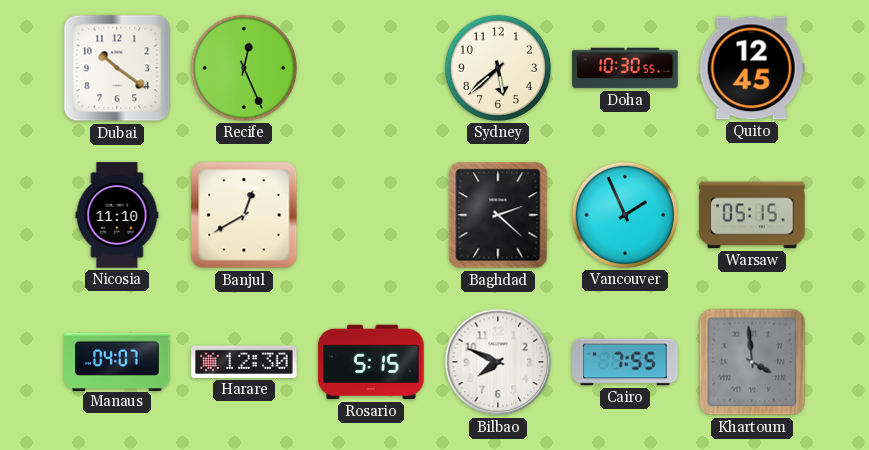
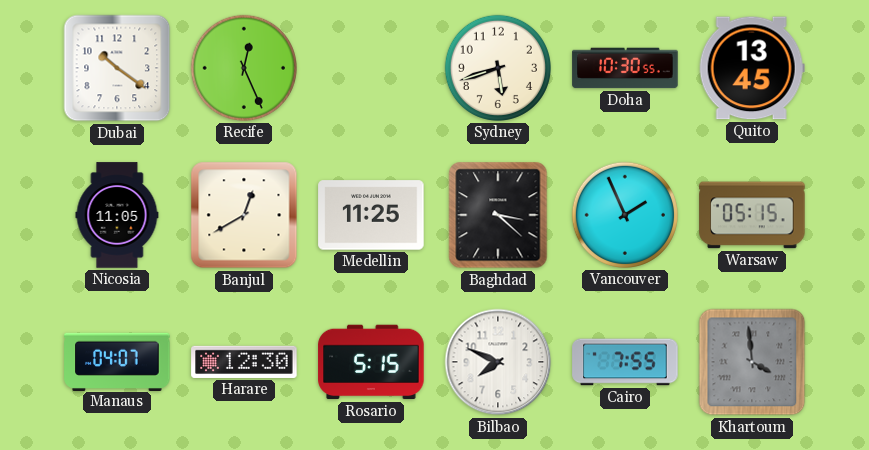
Sydney: 5:38 -> 5:42 (498, 68)
Quito: 12:45 -> 13:45 (752, 68)
Nicosia: 11:10 -> 11:05 (117, 215)
Medellin: none -> 11:25 (371, 215)
Baghdad: 2:22 -> 3:22 (498, 215)
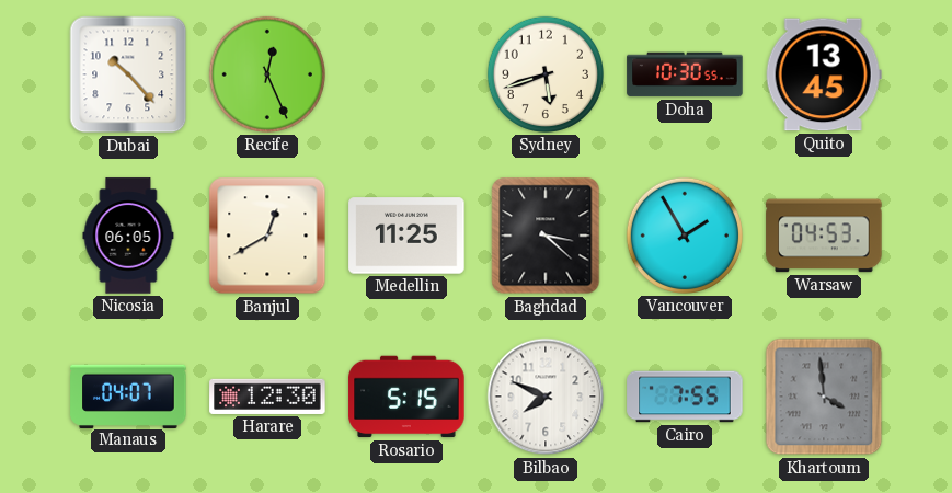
Dubai: 10:21 -> 10:23 (128, 74)
Nicosia: 11:05 -> 06:05 (128, 236)
Vancouver: 1:56 -> 1:55 (685, 236)
Warsaw: 05:15 -> 04:53 (824, 236)
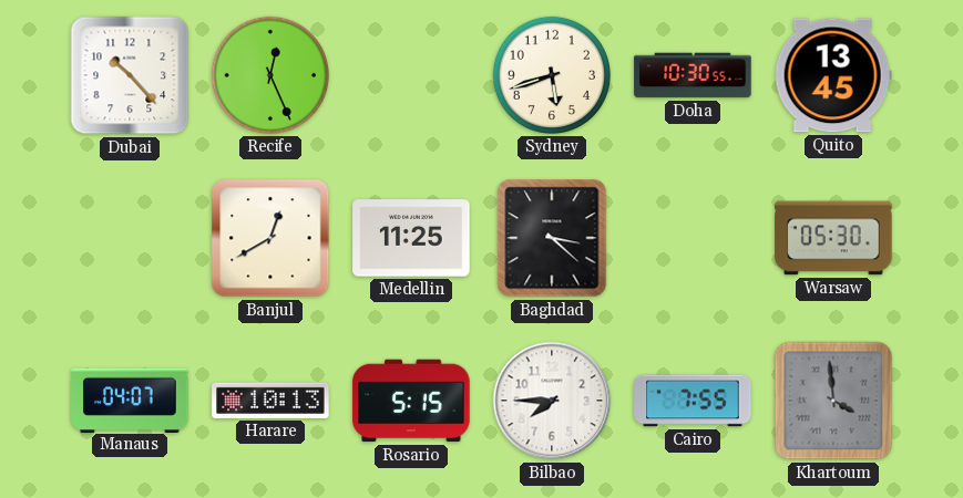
Nicosia: 06:05 -> none (128, 236)
Vancouver: 1:55 -> none (685, 236)
Warsaw: 04:53 -> 05:30 (833, 238)
Harare: 12:30 -> 10:13 (270, 401)
Bilbao: 7:49 -> 7:45 (552, 401)
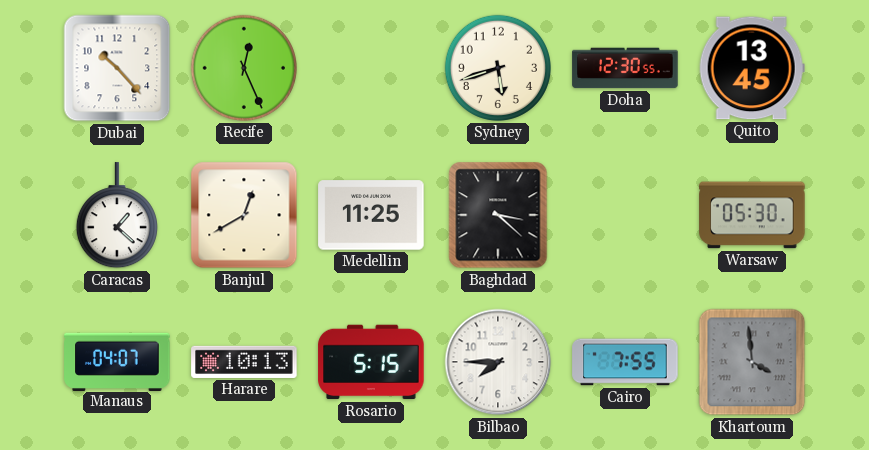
Doha: 10:30 -> 12:30 (625, 68)
Caracas: none -> 1:22 (117, 216)
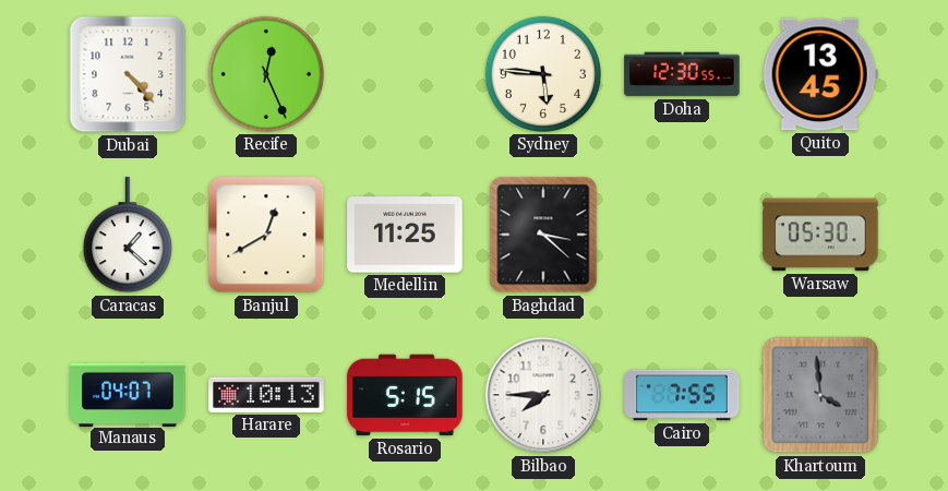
Dubai: 10:23 -> 4:23 (128, 74)
Sydney: 5:42 -> 5:46 (543, 74)
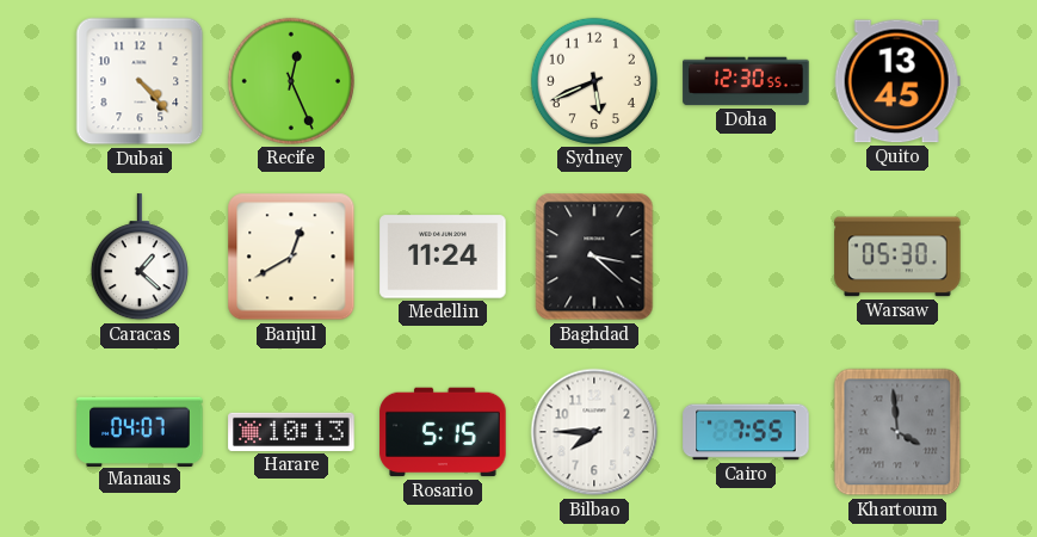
Sydney: 5:46 -> 5:41 (594, 81)
Medellin: 11:25 -> 11:24 (443, 257)
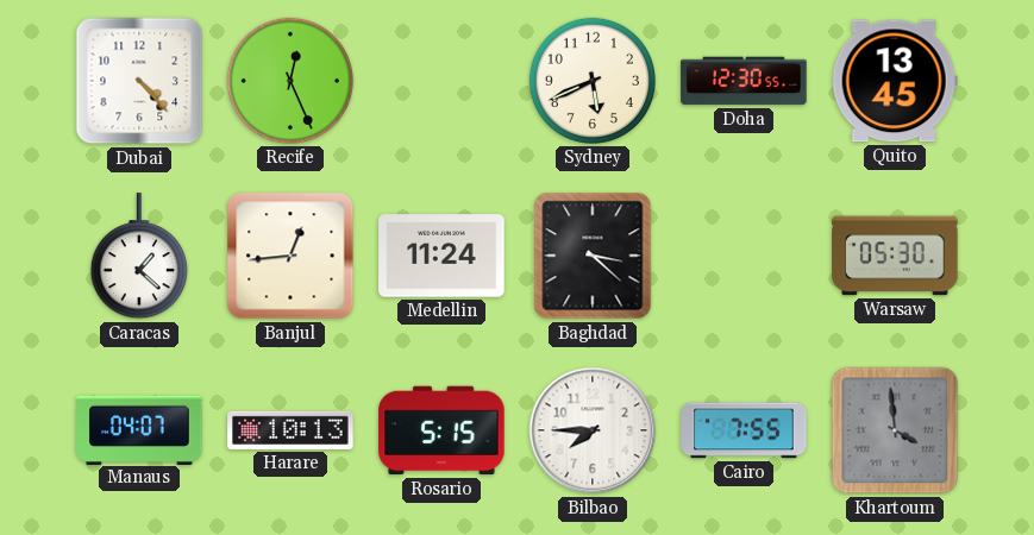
Banjul: 12:40 -> 12:44 (290, 256)
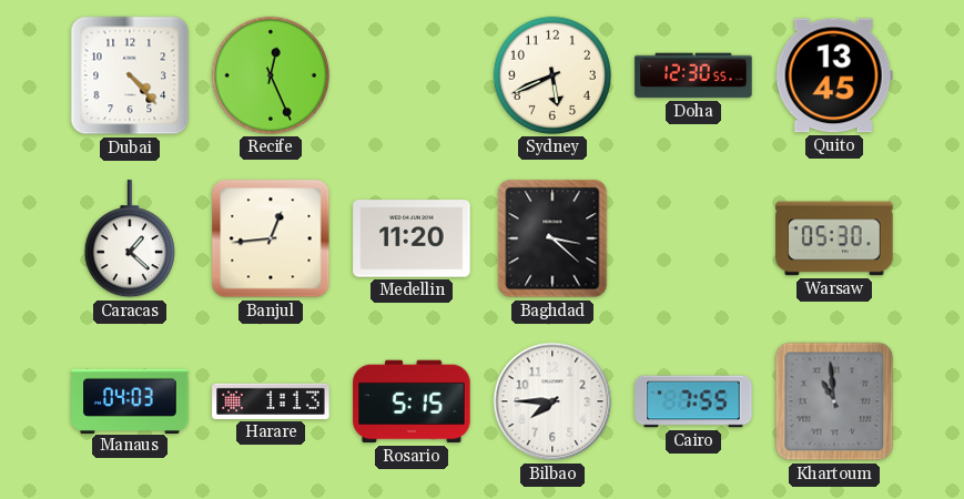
Medellin: 11:24 -> 11:20 (412, 238)
Manaus: 04:07 -> 04:03 (130, 400)
Harare: 10:13 -> 1:13 (271, 401)
Khartoum: 3:59 -> 10:59 (834, 401)
